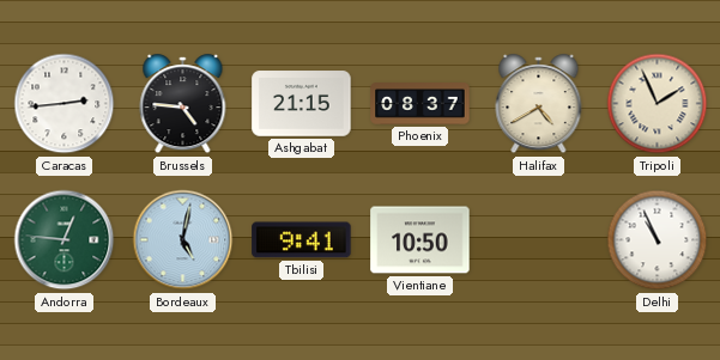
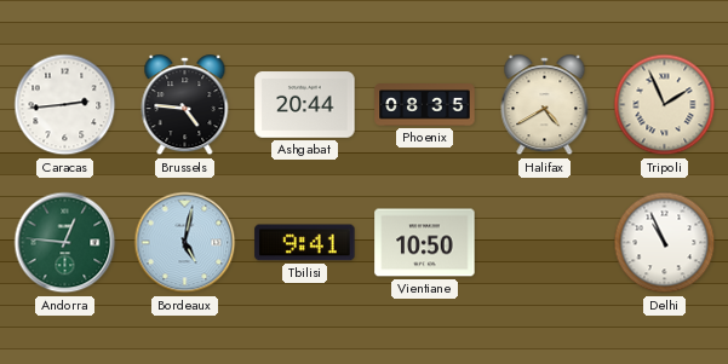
Ashgabat: 21:15 -> 20:44 (305, 105)
Phoenix: 08:37 -> 08:35 (425, 105)
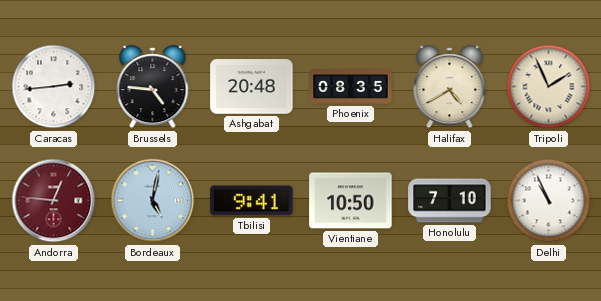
Ashgabat: 20:44 -> 20:48 (252, 87)
Andorra dial: green -> burgundy (54, 201)
Honolulu: none -> 7:10 (450, 201)
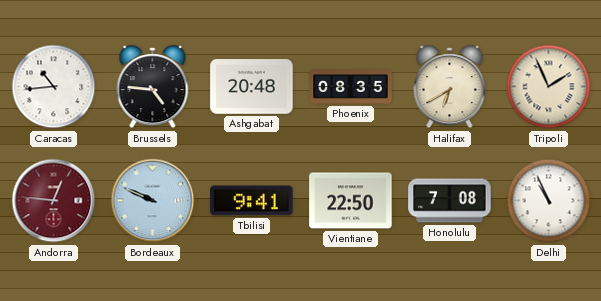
Caracas: 2:44 -> 10:44 (54, 87)
Halifax: 4:40 -> 6:40 (450, 87)
Bordeaux: 5:02 -> 9:49 (153, 201)
Vientiane: 10:50 -> 22:50 (351, 201)
Honolulu: 7:10 -> 7:08 (450, 201)
